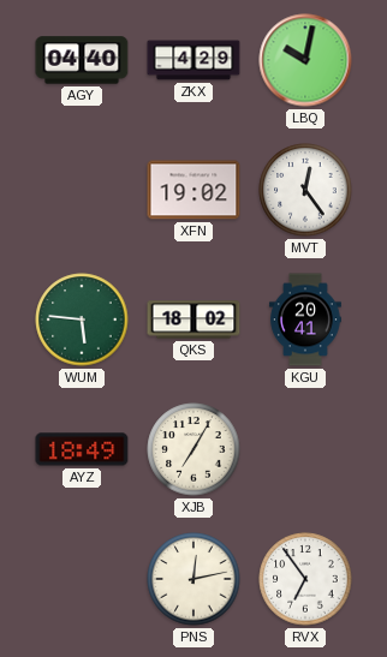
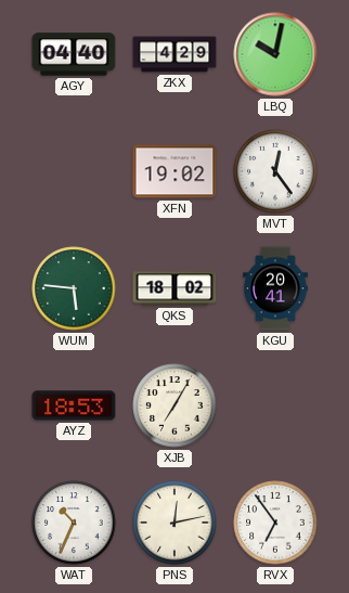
AYZ: 18:49 -> 18:53 (74, 405)
WAT: none -> 10:34 (74, 523)
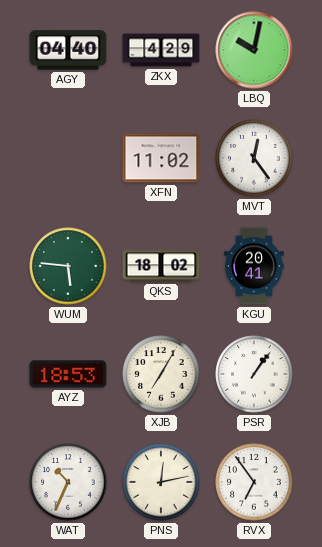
XFN: 19:02 -> 11:02 (161, 158)
PSR: none -> 1:06 (254, 374)
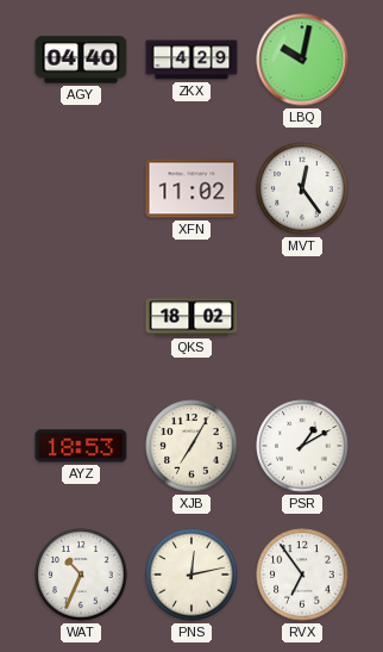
WUM: 5:46 -> none (68, 266)
KGU: 20:41 -> none (254, 266)
PSR: 1:06 -> 1:10 (302, 446)
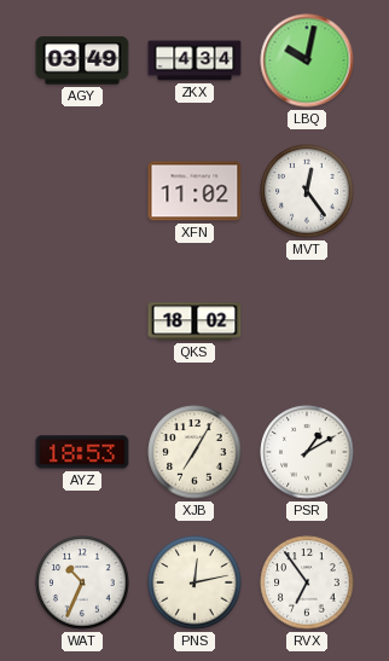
AGY: 04:40 -> 03:49 (82, 60)
ZKX: 4:29 -> 4:34 (194, 60)
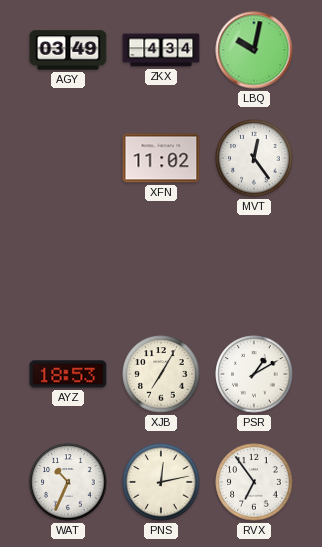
QKS: 18:02 -> none (194, 321)
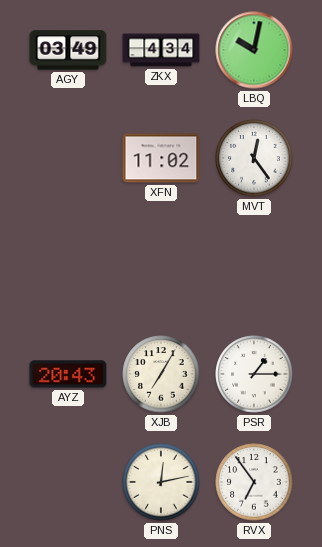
AYZ: 18:53 -> 20:43 (68, 374)
PSR: 1:10 -> 1:15 (254, 374)
WAT: 10:34 -> none (68, 482)
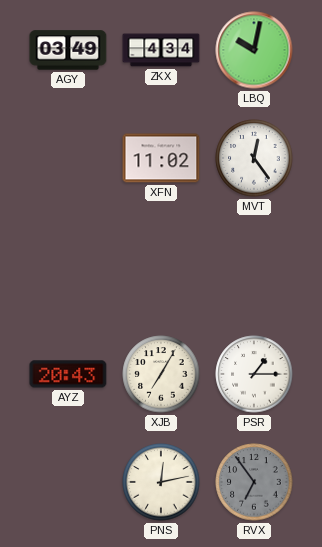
RVX dial: white -> grey (254, 482)
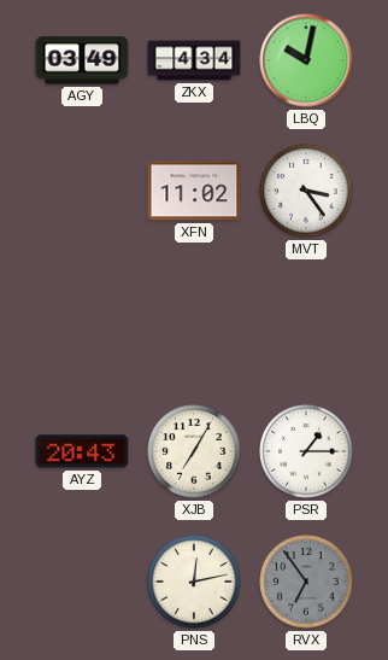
MVT: 12:24 -> 3:24 (306, 191)
